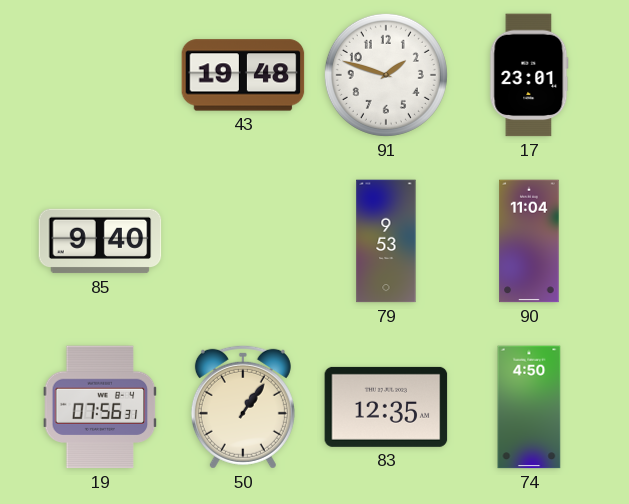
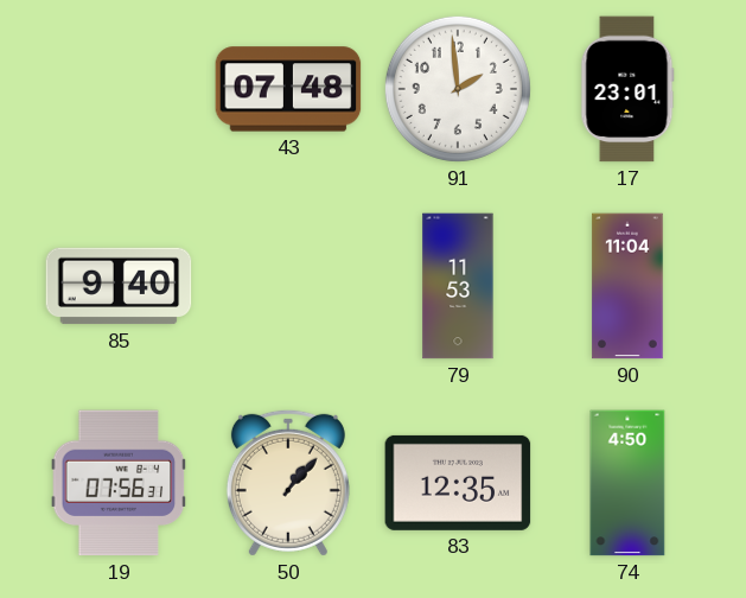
43: 19:48 -> 07:48 (288, 89)
91: 1:48 -> 1:59 (458, 89)
79: 9:53 -> 11:53 (458, 286)
50: 1:06 -> 1:07 (288, 483)
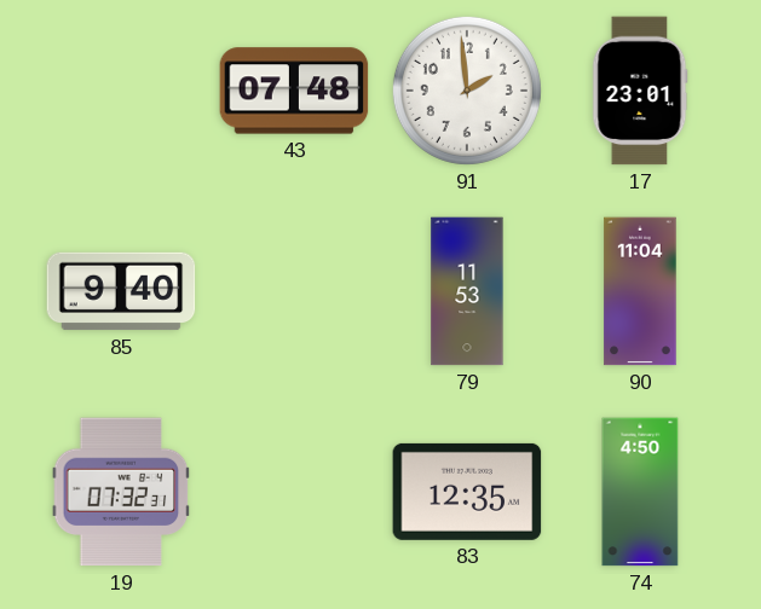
19: 07:56 -> 07:32 (121, 492)
50: 1:07 -> none (288, 483)
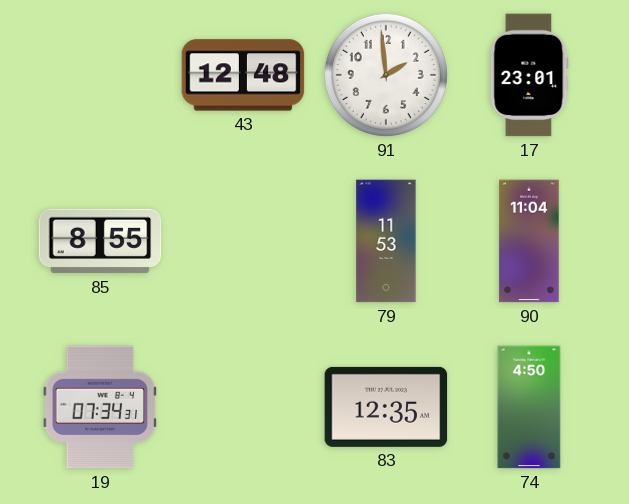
43: 07:48 -> 12:48 (243, 75)
85: 9:40 -> 8:55 (100, 241)
19: 07:32 -> 07:34 (100, 407)
